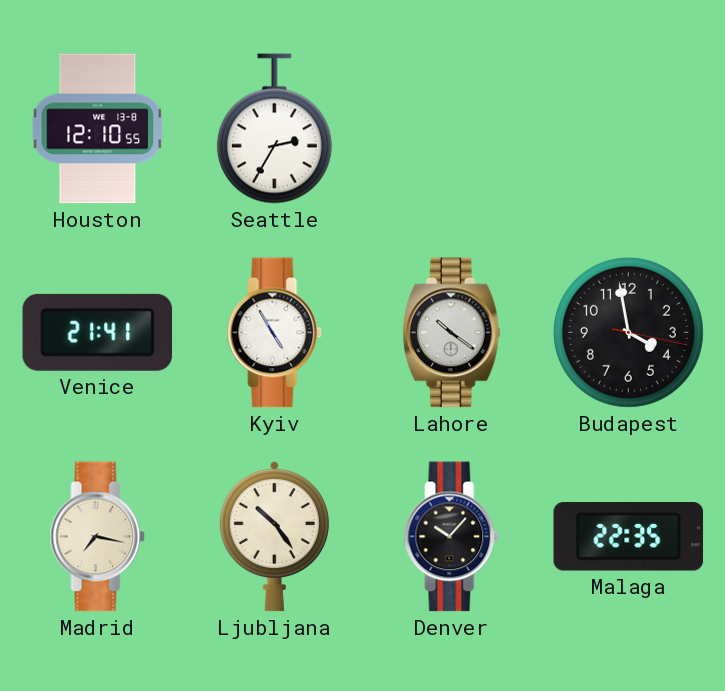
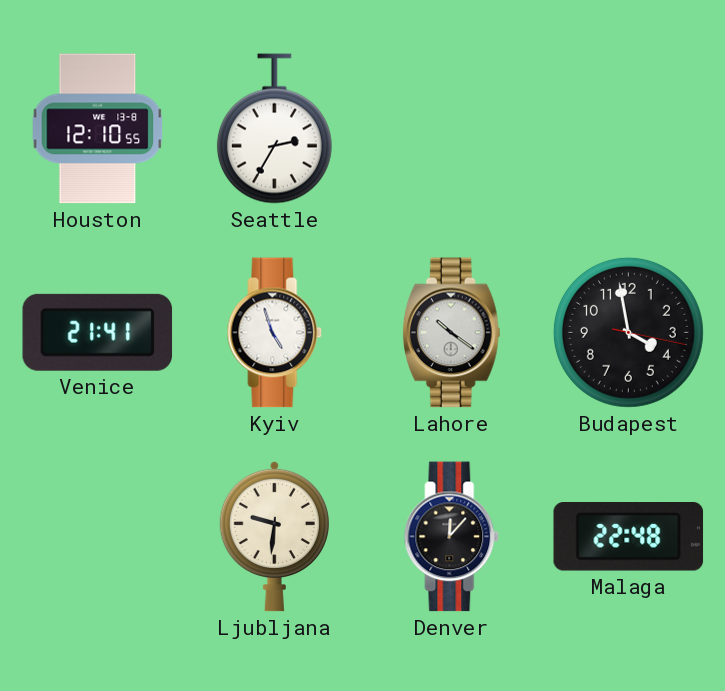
Kyiv: 4:55 -> 4:57 (275, 333)
Madrid: 7:17 -> none (98, 537)
Ljubljana: 10:24 -> 9:31 (274, 536)
Denver: 10:07 -> 12:07 (452, 537)
Malaga: 22:35 -> 22:48 (629, 537)
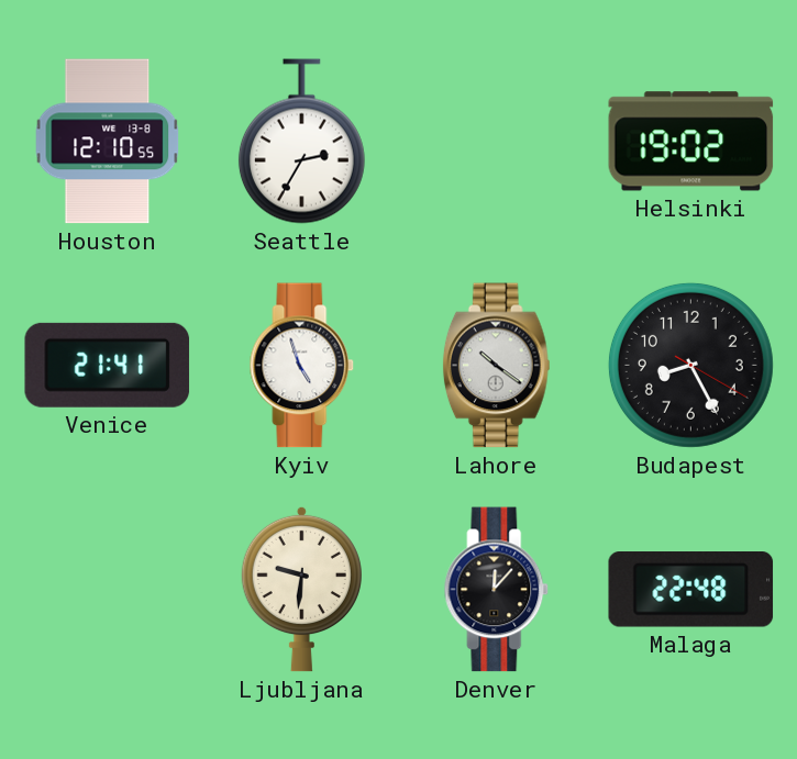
Helsinki: none -> 19:02 (691, 142)
Budapest: 3:58 -> 8:25 (690, 365)
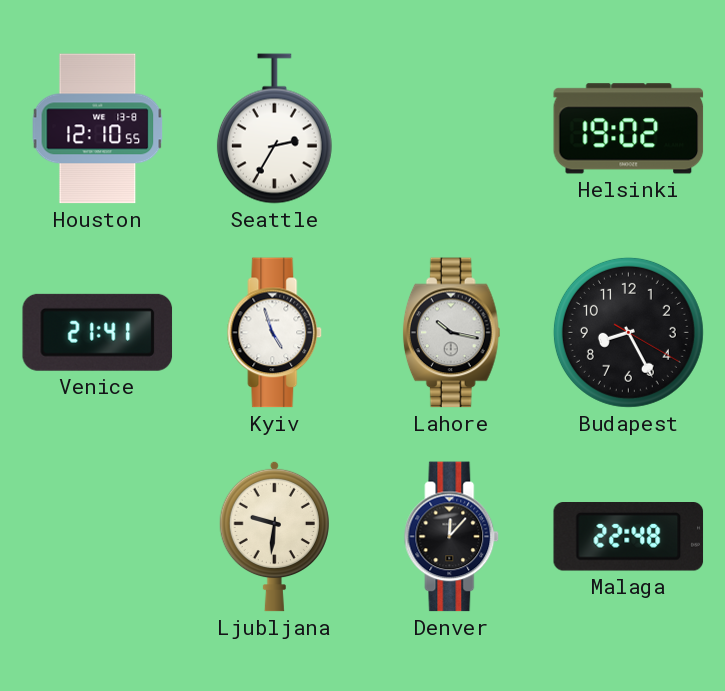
Lahore: 10:21 -> 10:17 (451, 333)
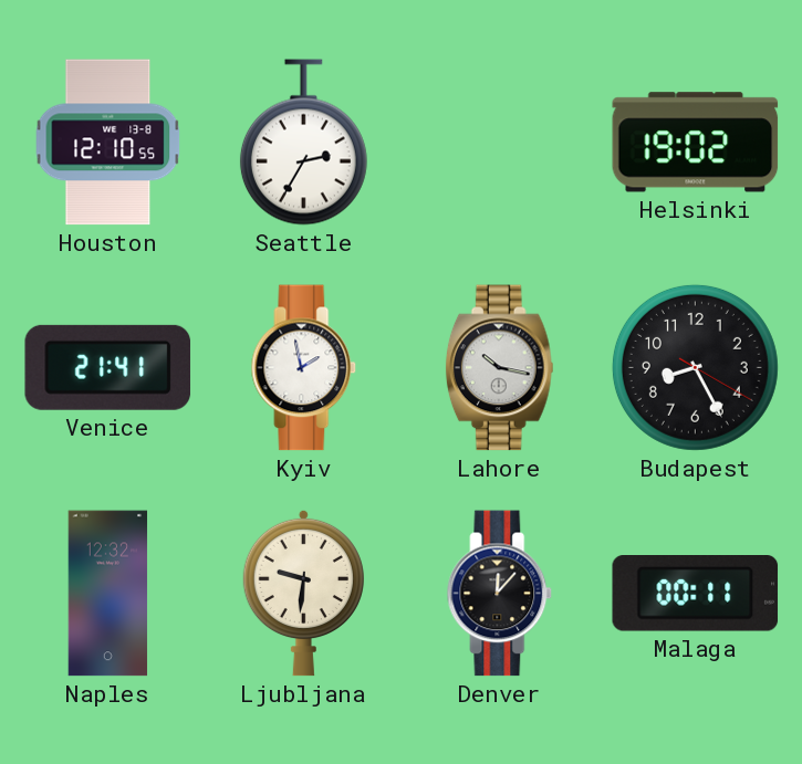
Kyiv: 4:57 -> 1:58 (304, 368)
Naples: none -> 12:32 (108, 594)
Malaga: 22:48 -> 00:11 (696, 594)
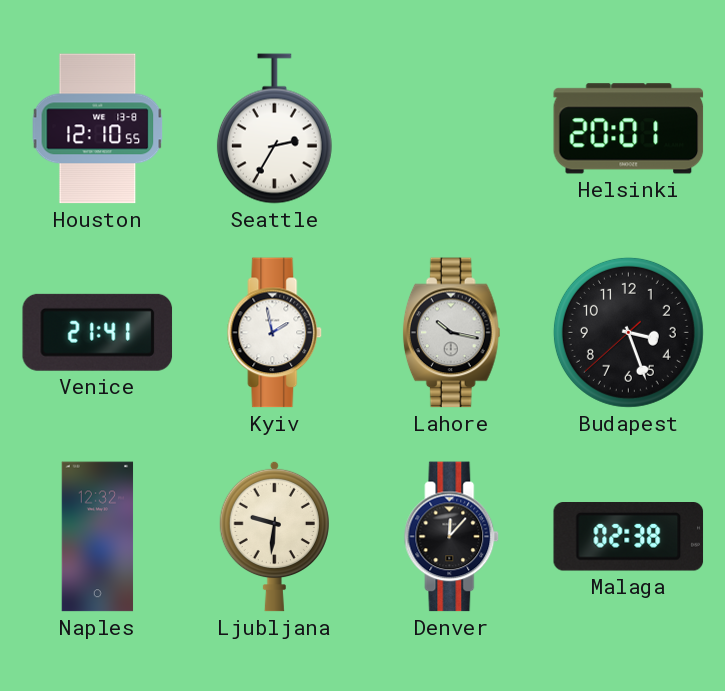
Helsinki: 19:02 -> 20:01 (629, 129)
Budapest: 8:25 -> 3:26 (628, 332)
Malaga: 00:11 -> 02:38 (629, 537)
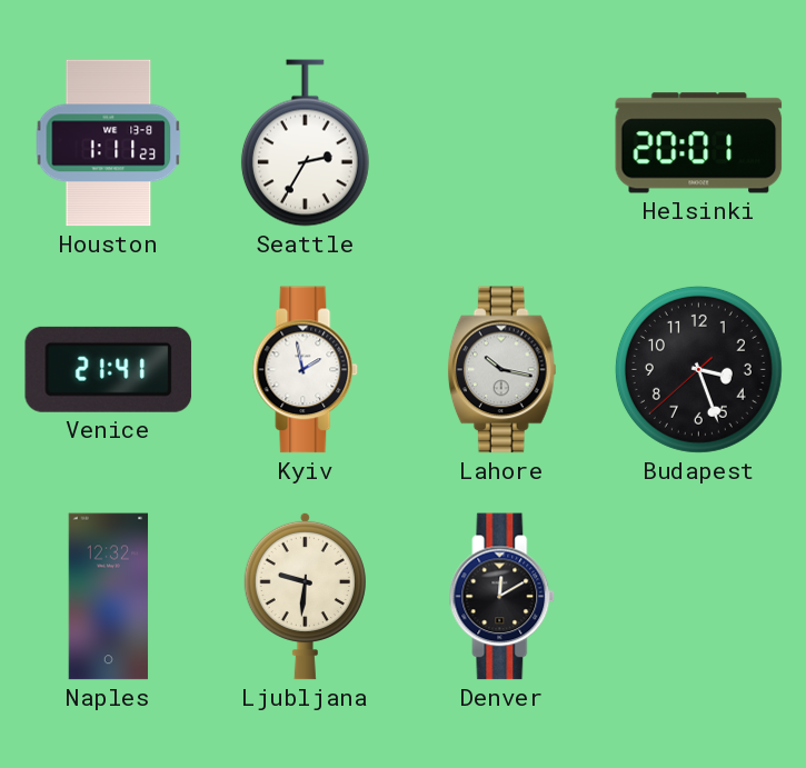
Houston: 12:10 -> 1:11 (109, 143)
Denver: 12:07 -> 12:10 (502, 597)
Malaga: 02:38 -> none (629, 537)
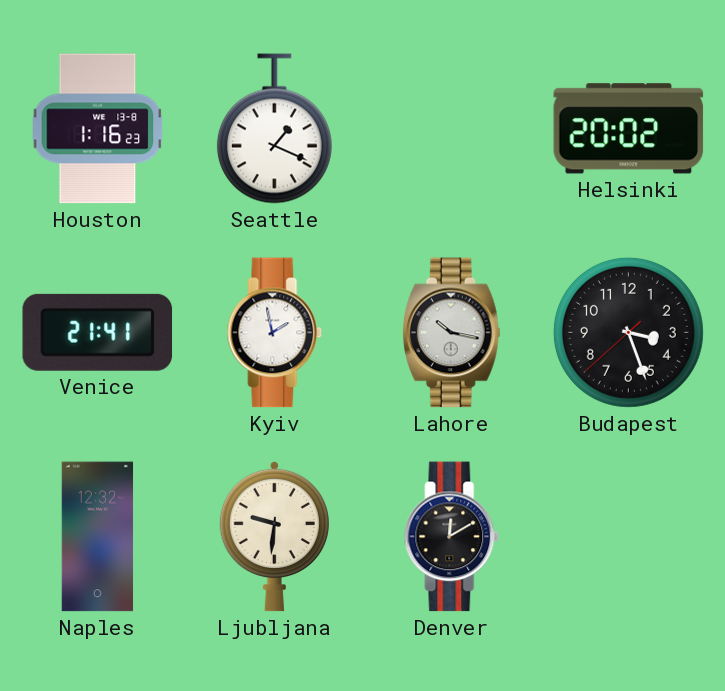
Houston: 1:11 -> 1:16 (98, 129)
Seattle: 2:35 -> 1:19 (274, 129)
Helsinki: 20:01 -> 20:02 (629, 129)
